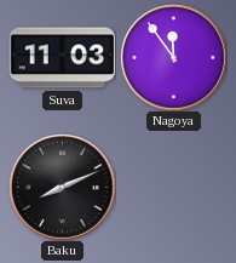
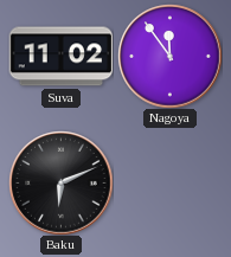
Suva: 11:03 -> 11:02 (60, 57)
Baku: 8:11 -> 6:11 (60, 182)
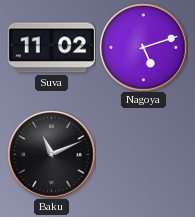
Nagoya: 11:54 -> 5:12 (143, 47)
Baku: 6:11 -> 11:11 (51, 154)
